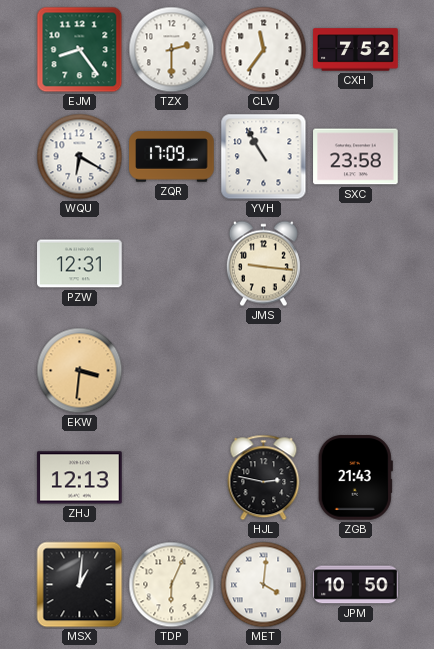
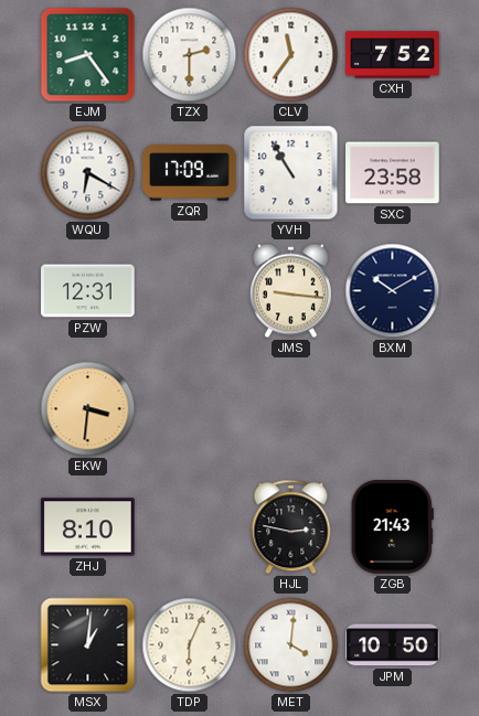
BXM: none -> 10:10 (393, 291)
ZHJ: 12:13 -> 8:10 (88, 527)
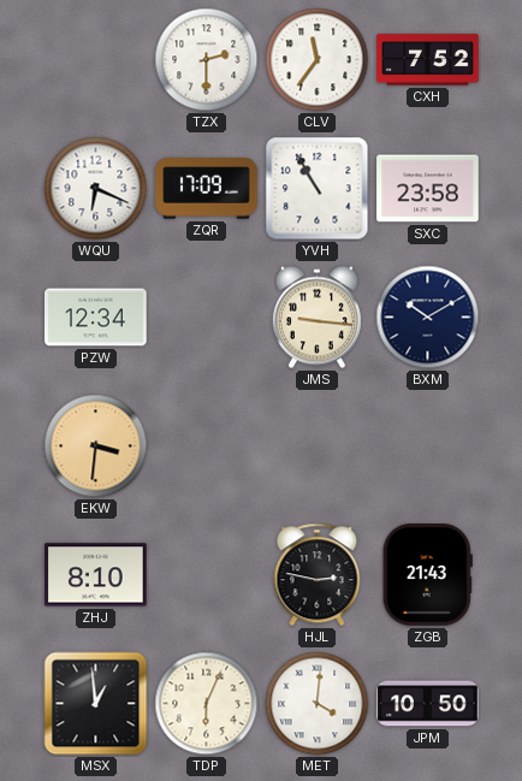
EJM: 8:24 -> none (88, 55)
WQU: 6:20 -> 6:19 (96, 189)
PZW: 12:31 -> 12:34 (96, 318)
MSX: 1:01 -> 12:59 (96, 704)
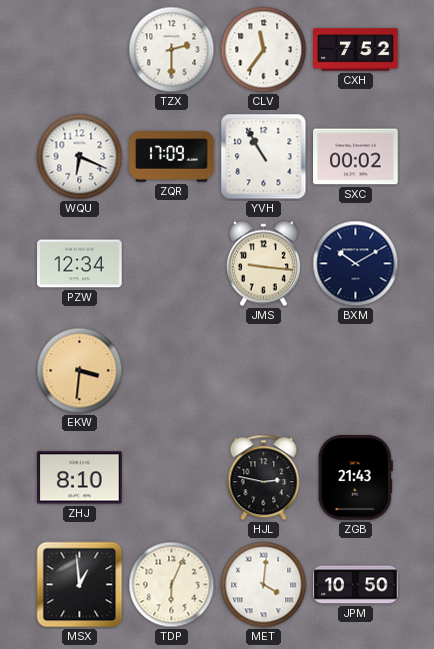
SXC: 23:58 -> 00:02 (356, 157)
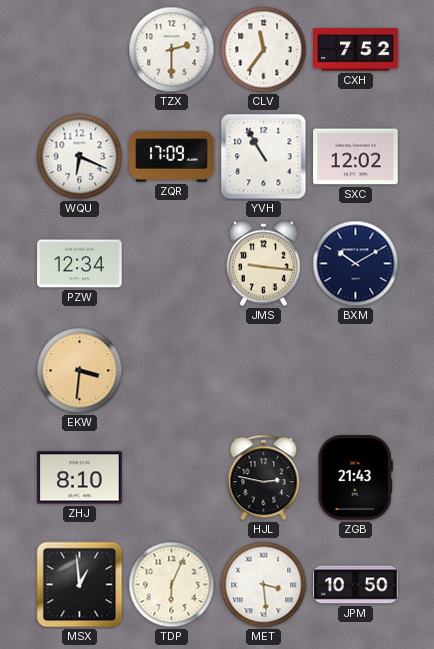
SXC: 00:02 -> 12:02 (356, 157)
MET: 4:01 -> 3:29 (264, 585)
